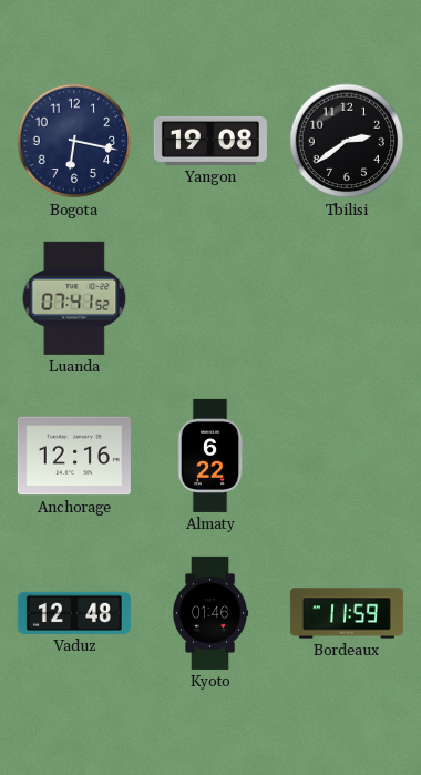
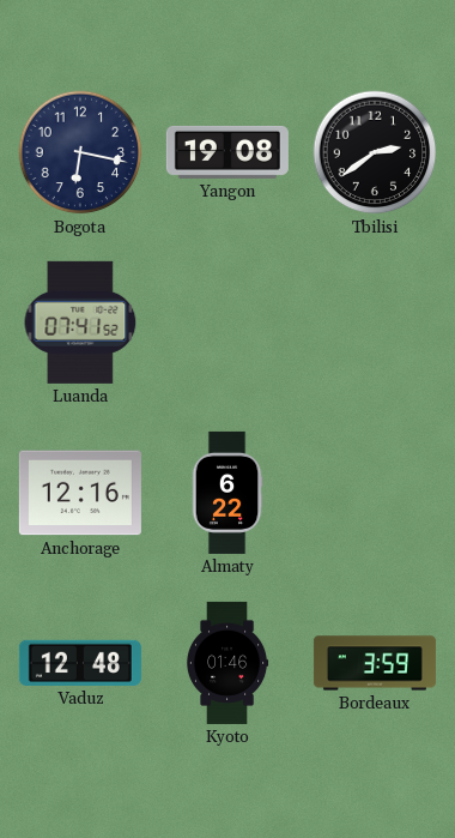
Bordeaux: 11:59 -> 3:59 (375, 663)
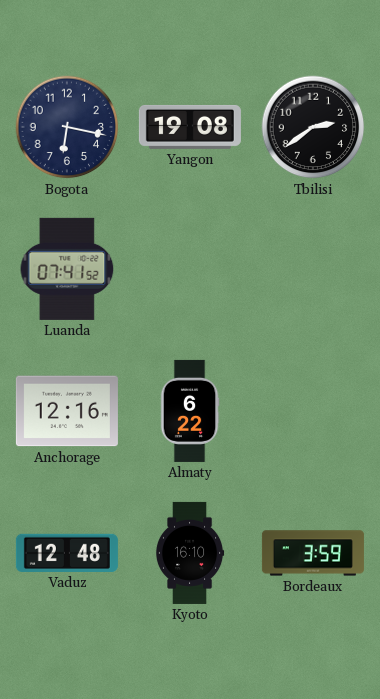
Kyoto: 01:46 -> 16:10 (190, 553)
